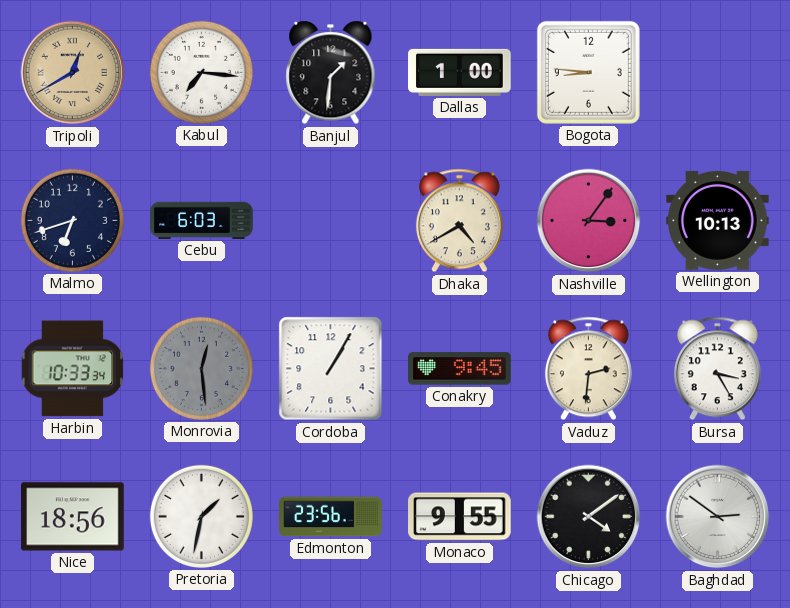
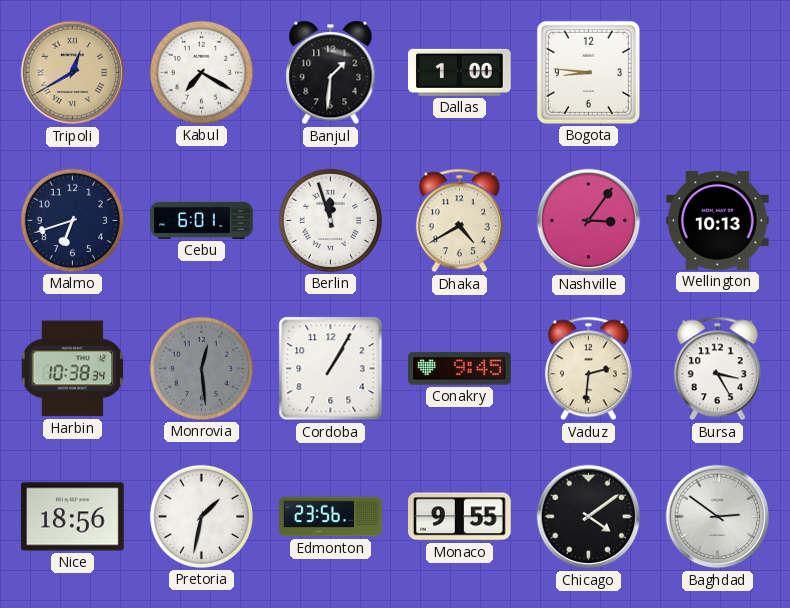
Kabul: 7:16 -> 7:20 (201, 72)
Cebu: 6:03 -> 6:01 (202, 220)
Berlin: none -> 11:57 (330, 220)
Harbin: 10:33 -> 10:38 (73, 369)
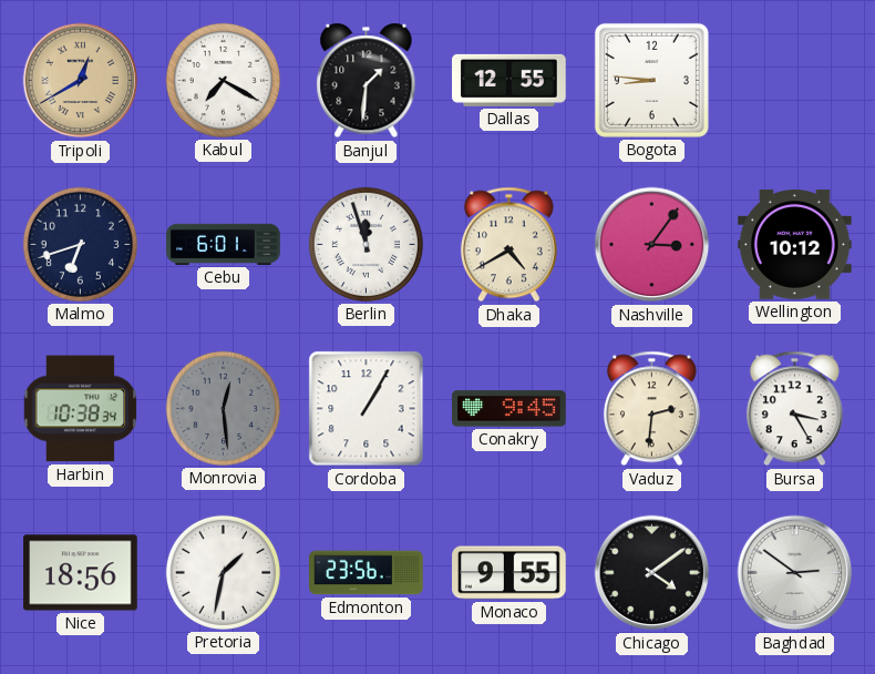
Dallas: 1:00 -> 12:55 (509, 80)
Wellington: 10:13 -> 10:12 (795, 244)
